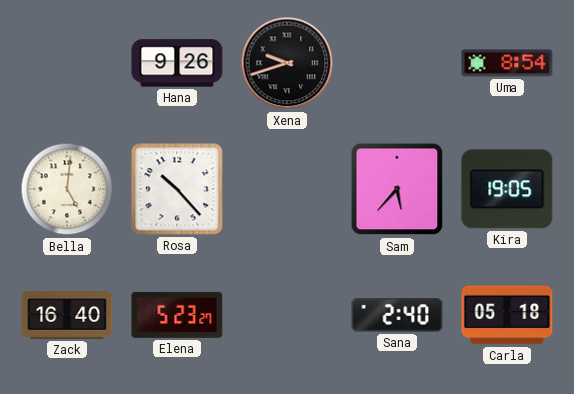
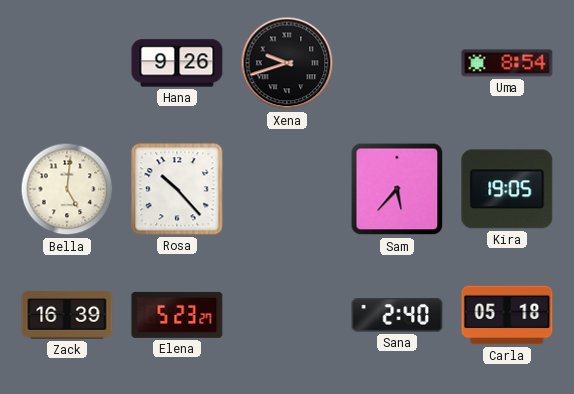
Zack: 16:40 -> 16:39 (67, 315)
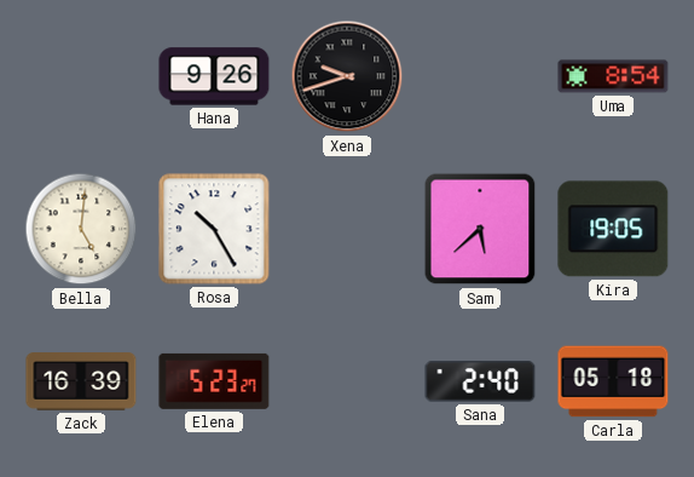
Rosa: 10:23 -> 10:25 (214, 229)
Sam: 5:37 -> 5:38 (480, 229)
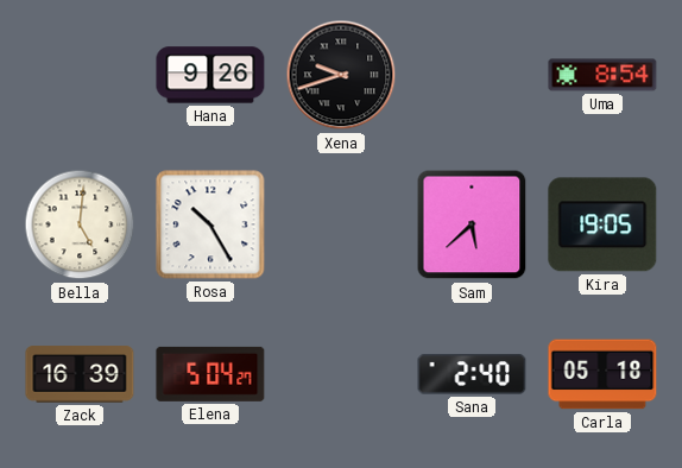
Elena: 5:23 -> 5:04 (210, 374)
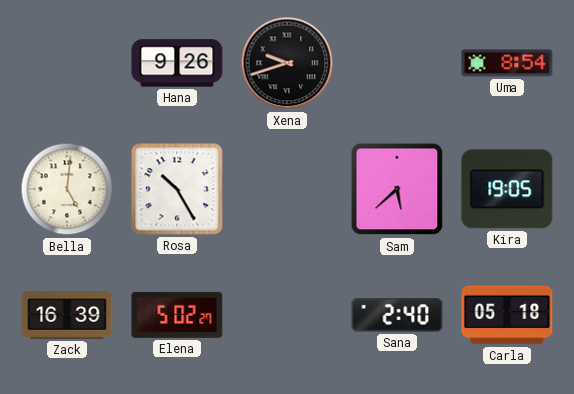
Elena: 5:04 -> 5:02 (177, 315)
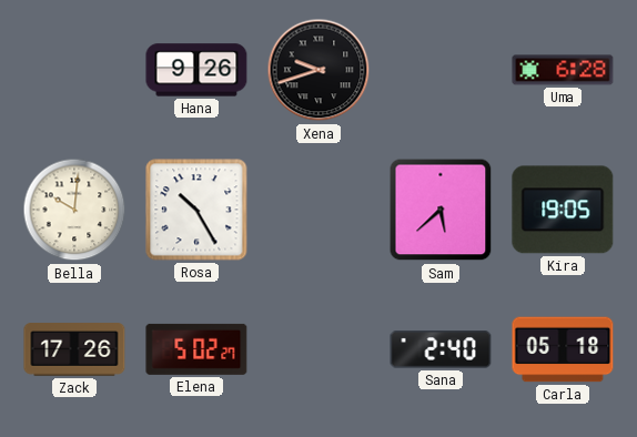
Uma: 8:54 -> 6:28 (563, 70)
Bella: 5:01 -> 10:01 (74, 210)
Zack: 16:39 -> 17:26 (74, 349)
